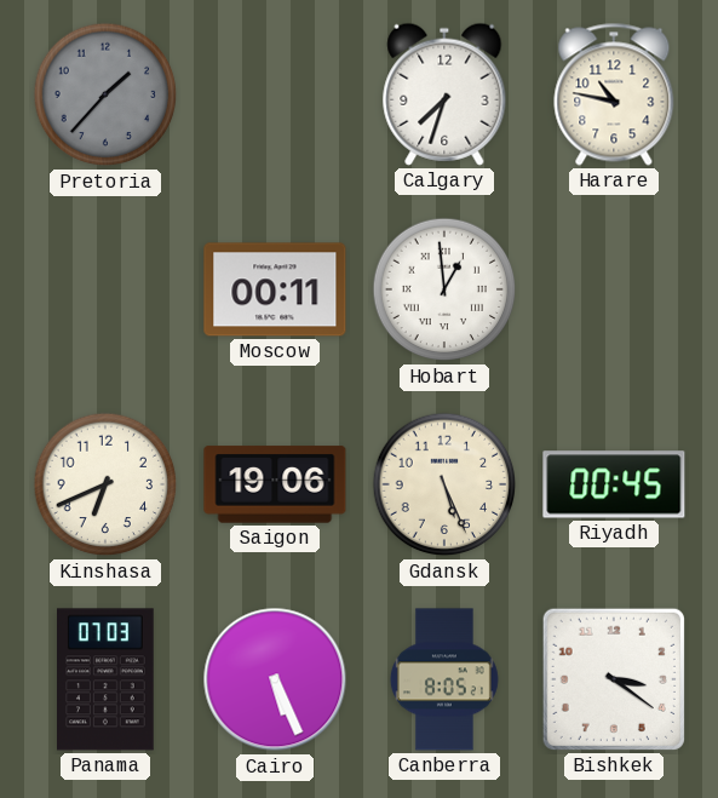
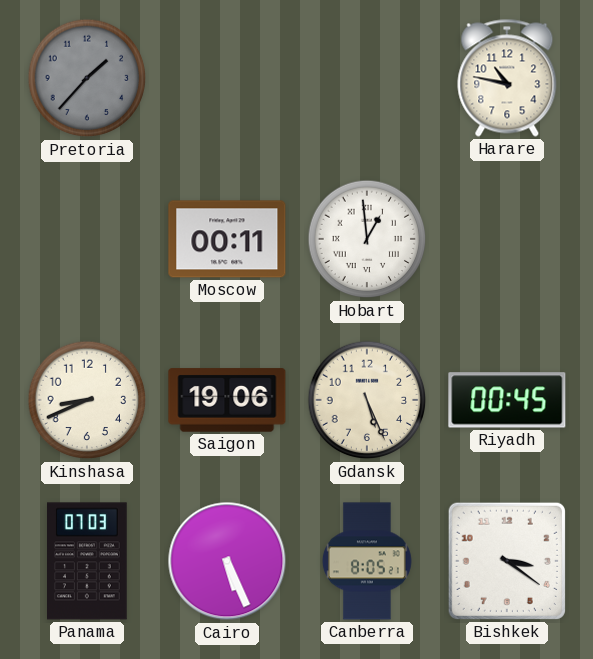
Calgary: 7:33 -> none (444, 94)
Kinshasa: 6:41 -> 8:41 (87, 400)
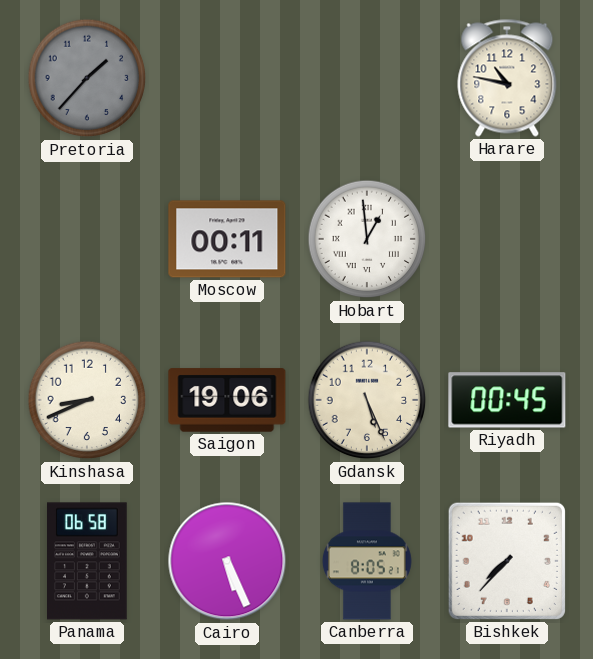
Panama: 07:03 -> 06:58 (88, 561)
Bishkek: 3:21 -> 7:37 (507, 561)
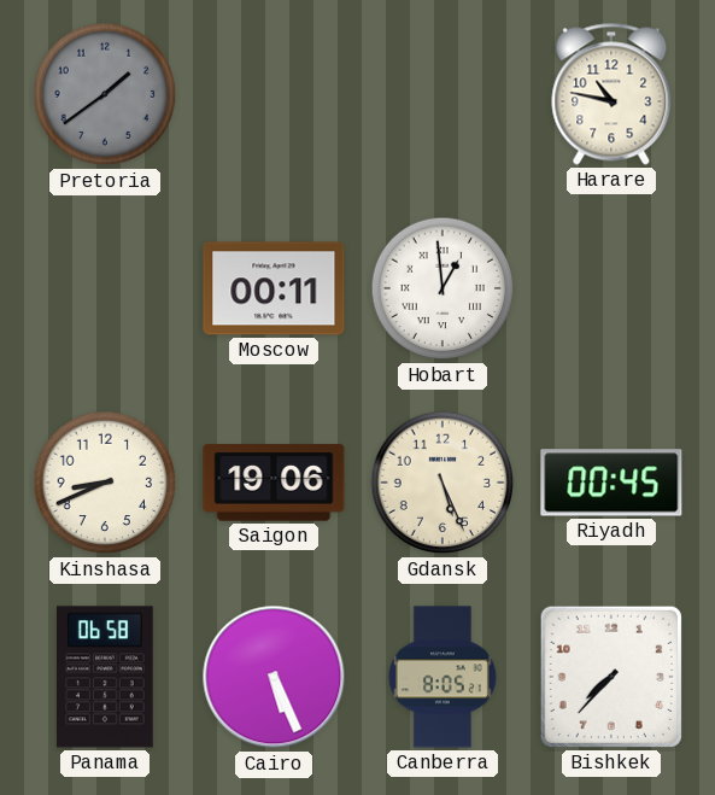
Pretoria: 1:37 -> 1:39 (105, 94)
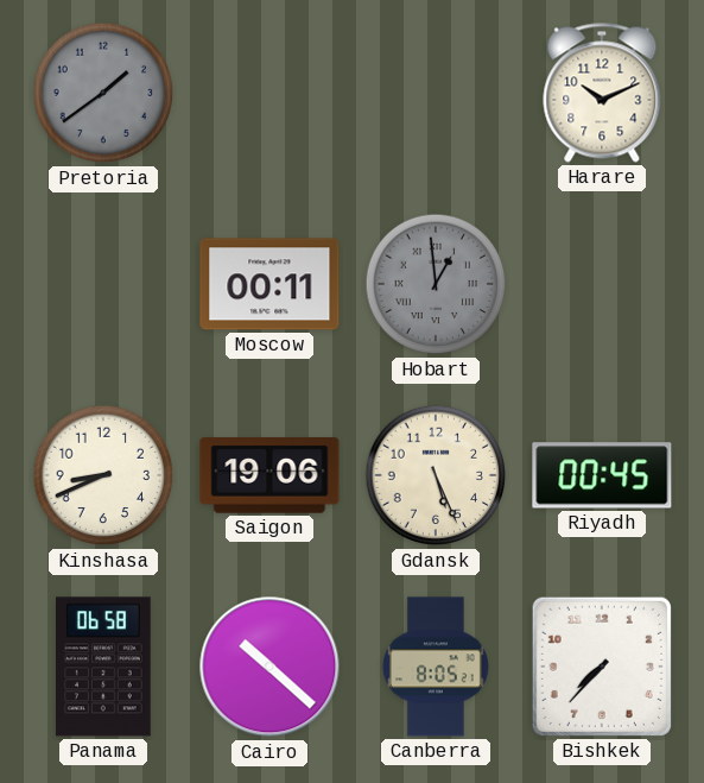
Harare: 10:47 -> 10:11 (602, 93)
Hobart dial: white -> grey (436, 284)
Cairo: 5:26 -> 10:22 (269, 667)
